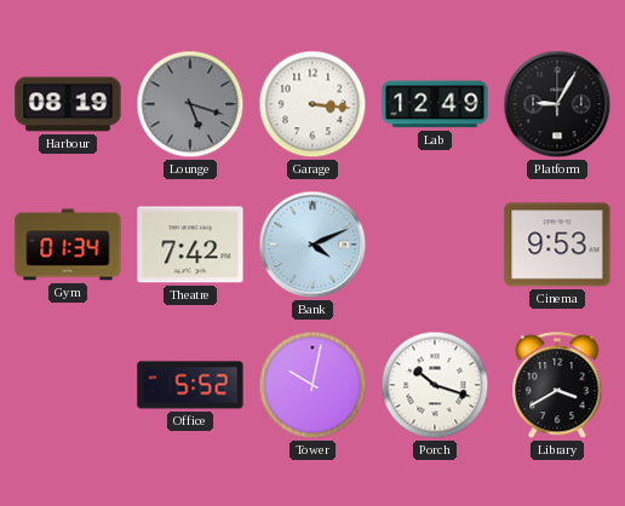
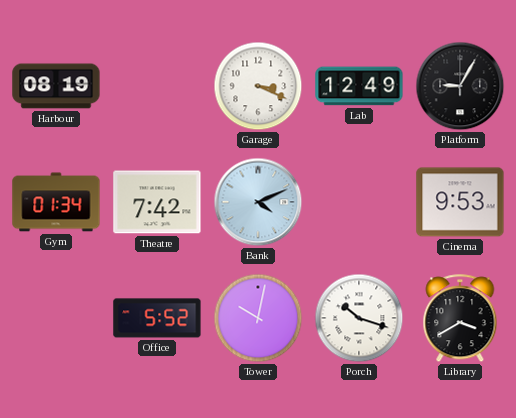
Lounge: 5:18 -> none (190, 104)
Garage: 3:16 -> 3:19 (258, 86)
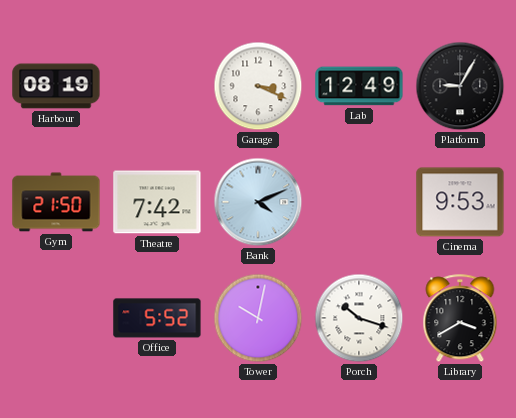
Gym: 01:34 -> 21:50 (56, 202)
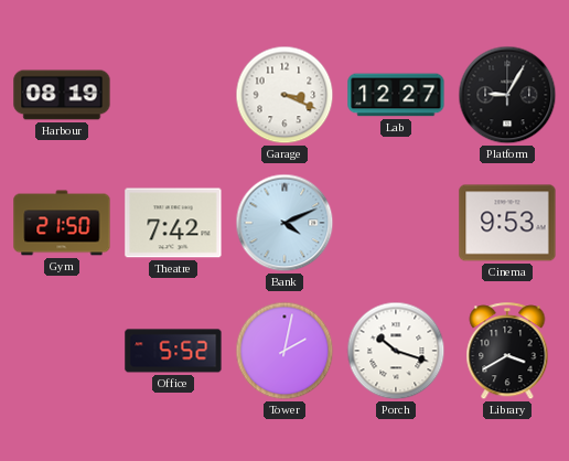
Lab: 12:49 -> 12:27 (396, 95)
Tower: 10:02 -> 2:02 (284, 351)
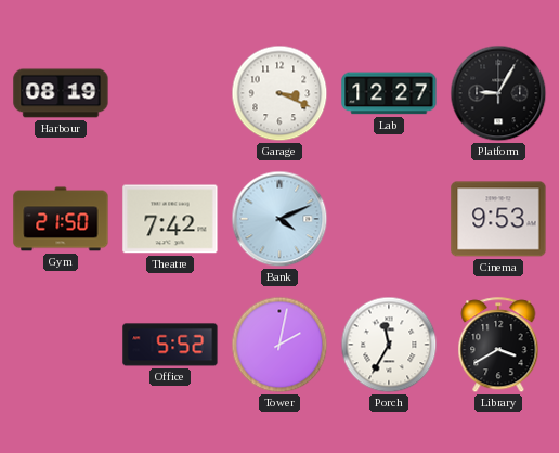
Porch: 10:18 -> 11:35 (389, 345)
